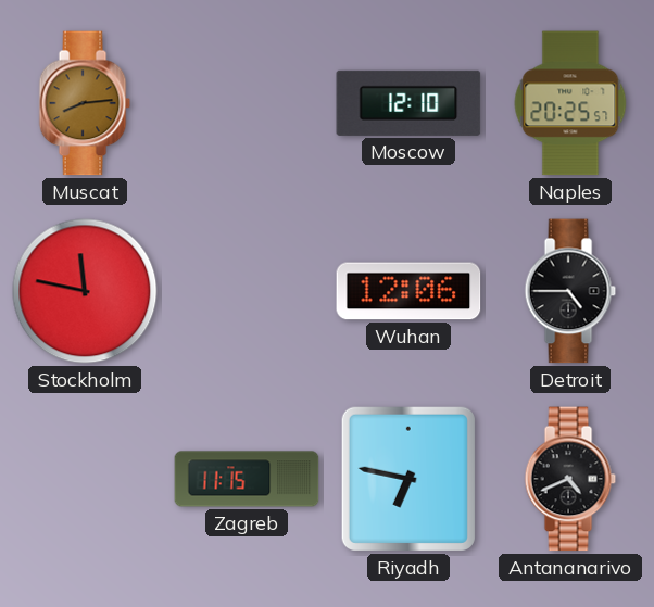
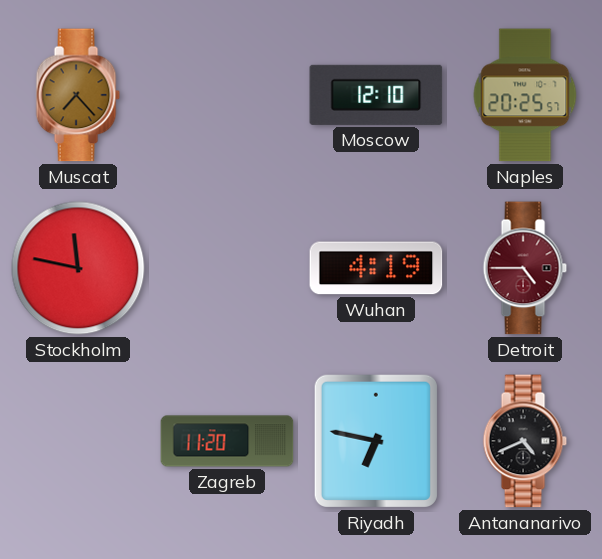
Muscat: 8:14 -> 7:23 (78, 95)
Wuhan: 12:06 -> 4:19 (376, 268)
Detroit dial: black -> burgundy (525, 268)
Zagreb: 11:15 -> 11:20 (227, 441)
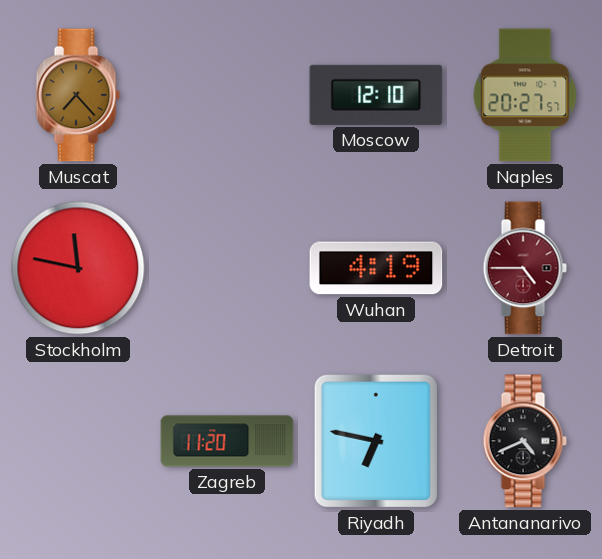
Naples: 20:25 -> 20:27 (525, 95)
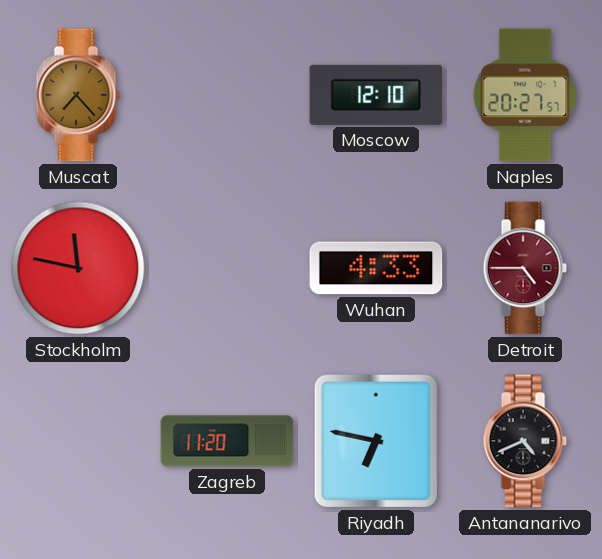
Wuhan: 4:19 -> 4:33 (376, 268)
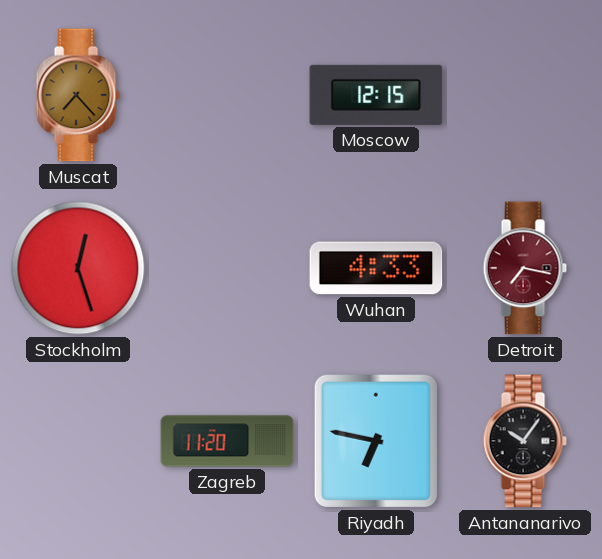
Moscow: 12:10 -> 12:15 (376, 95)
Naples: 20:27 -> none (525, 95)
Stockholm: 11:47 -> 12:27 (78, 268)
Detroit: 4:45 -> 7:17 (525, 268)
Antananarivo: 4:41 -> 10:06 (525, 441)
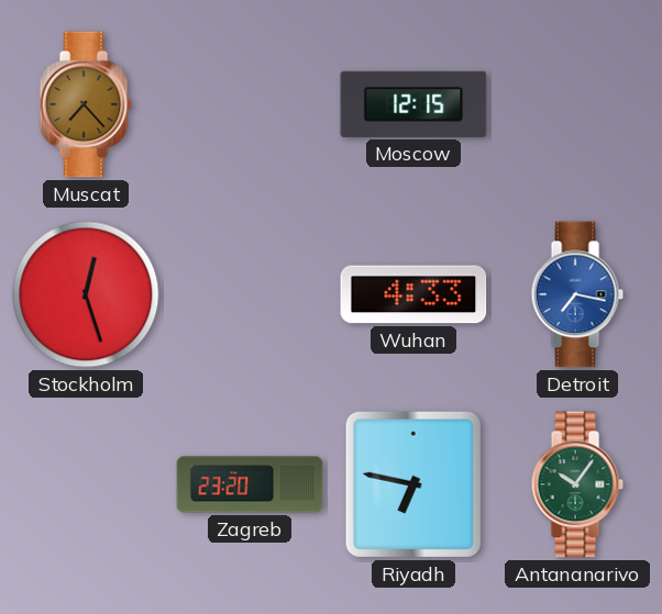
Detroit dial: burgundy -> blue (577, 294)
Zagreb: 11:20 -> 23:20 (250, 484)
Antananarivo dial: black -> green (577, 484)
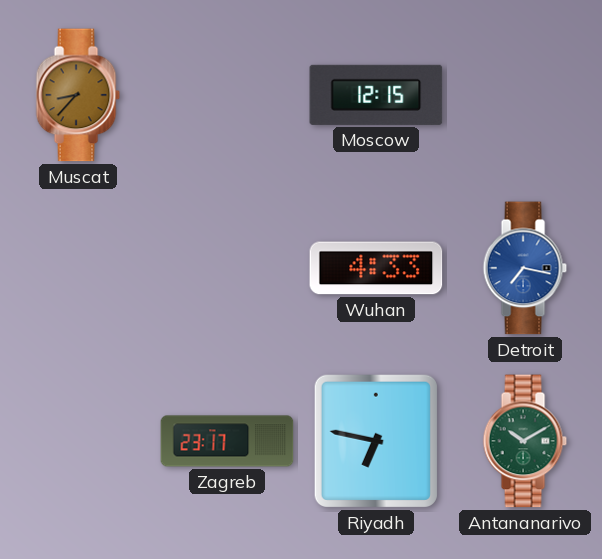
Muscat: 7:23 -> 8:37 (78, 95)
Stockholm: 12:27 -> none (86, 294)
Zagreb: 23:20 -> 23:17 (227, 441)
Antananarivo: 10:06 -> 10:10 (525, 441)
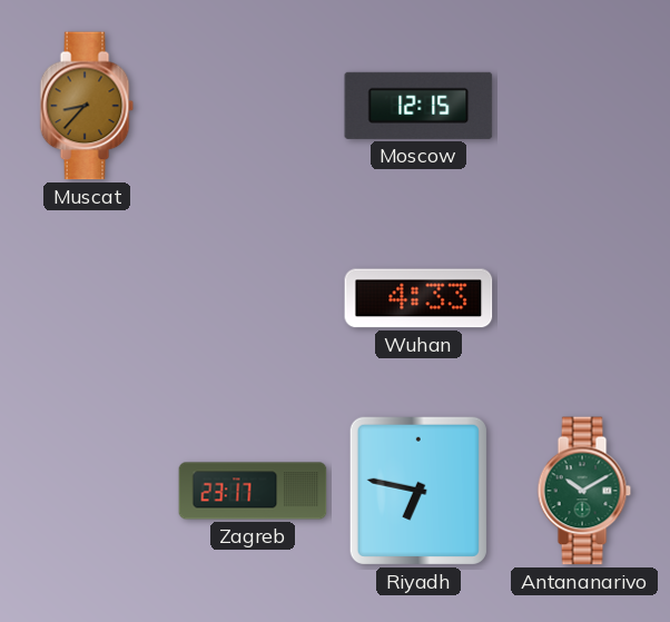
Detroit: 7:17 -> none (525, 268)
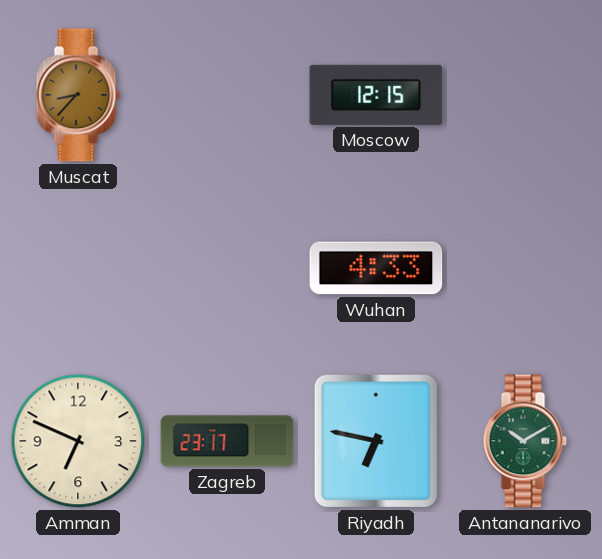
Amman: none -> 6:49 (78, 441)
